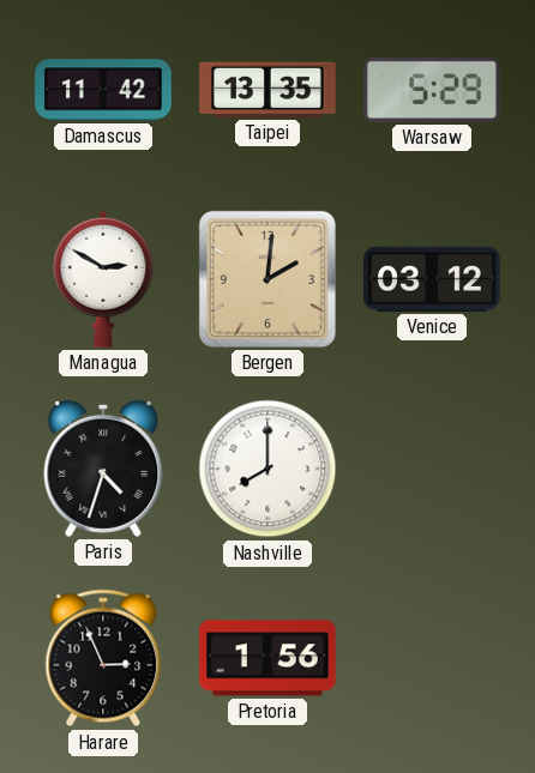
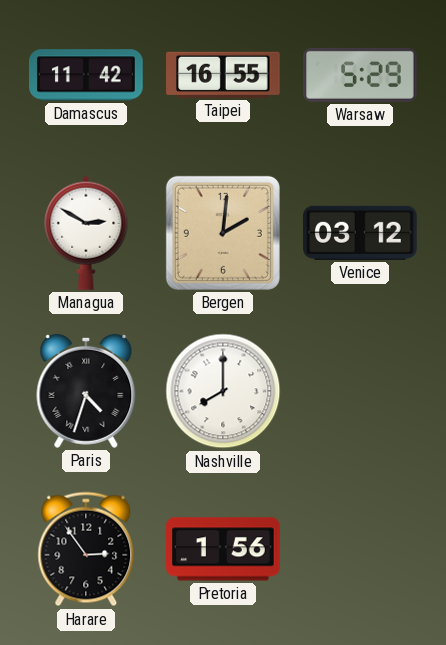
Taipei: 13:35 -> 16:55 (223, 75)
Harare: 2:56 -> 2:54 (86, 549)
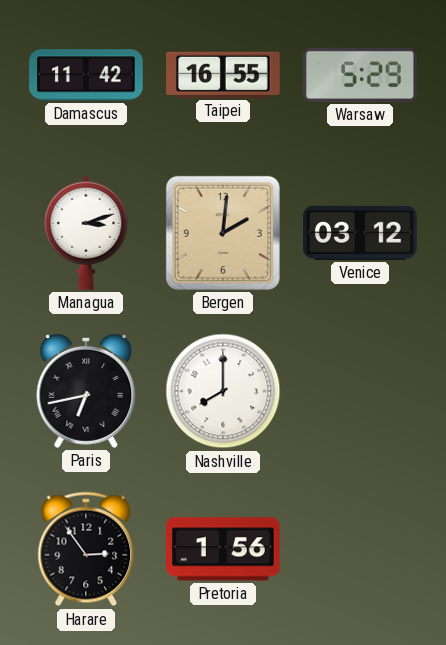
Managua: 2:50 -> 3:12 (86, 233)
Paris: 4:33 -> 6:43 (86, 391)
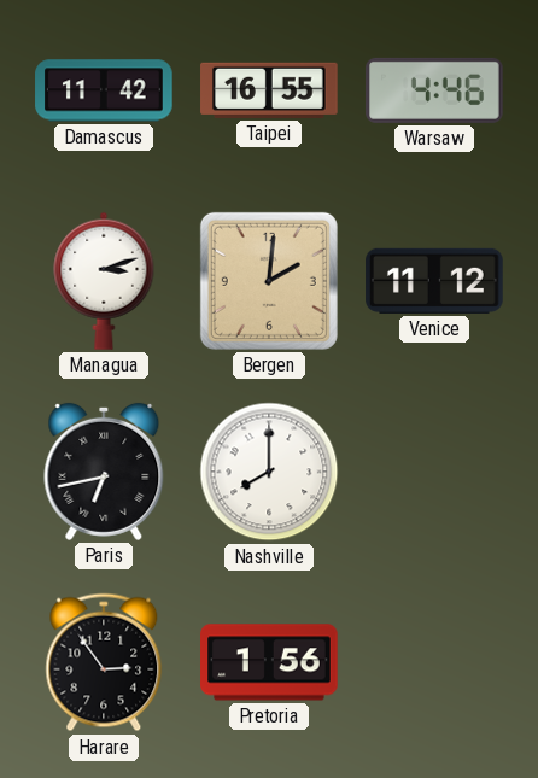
Warsaw: 5:29 -> 4:46 (434, 90)
Venice: 03:12 -> 11:12 (434, 281)
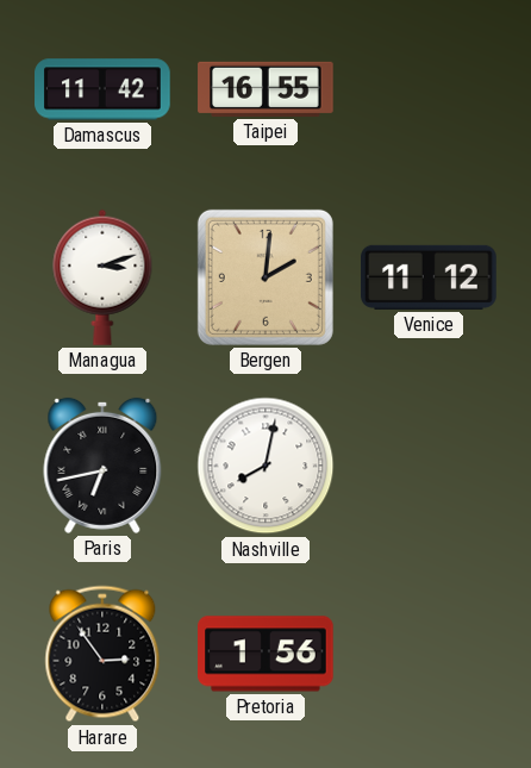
Warsaw: 4:46 -> none (434, 90)
Nashville: 8:00 -> 8:02 (265, 466)
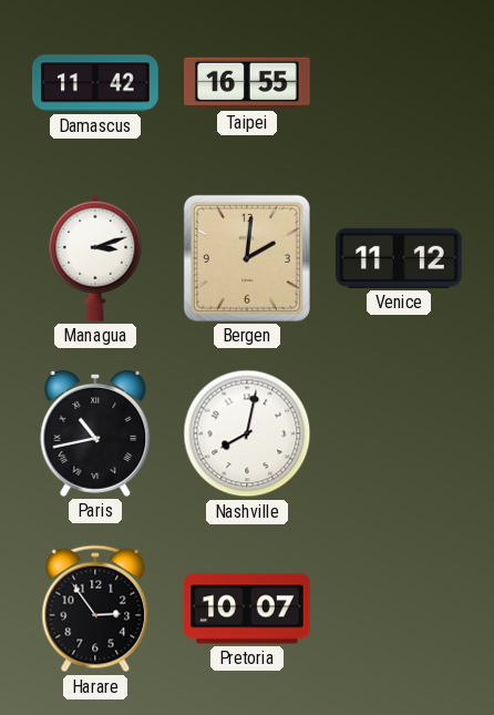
Paris: 6:43 -> 10:43 (95, 433)
Pretoria: 1:56 -> 10:07 (247, 609)
